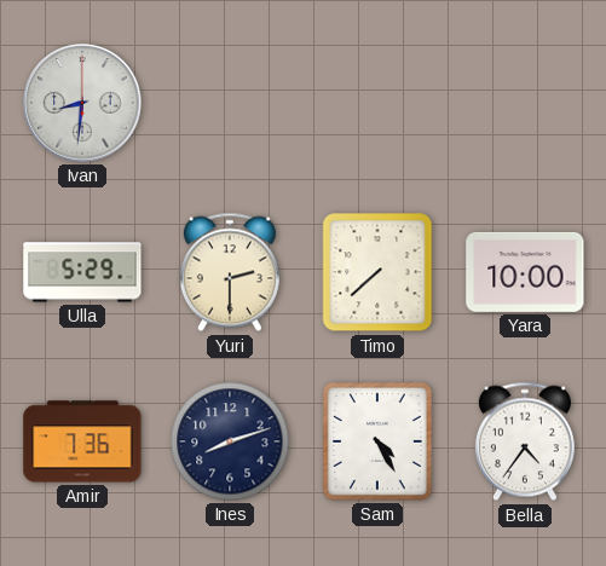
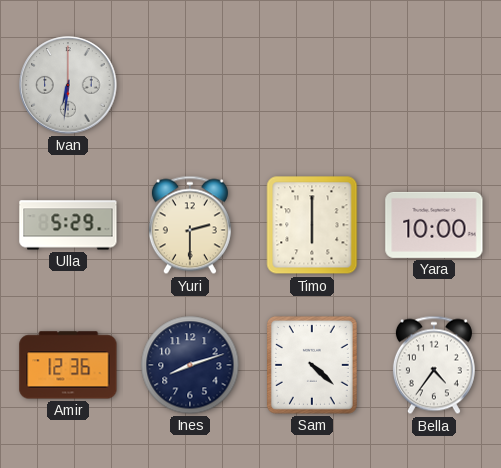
Ivan: 8:31 -> 6:31 (68, 85)
Timo: 7:38 -> 6:00 (312, 225)
Amir: 7:36 -> 12:36 (68, 365)
Sam: 4:25 -> 4:22 (312, 365)
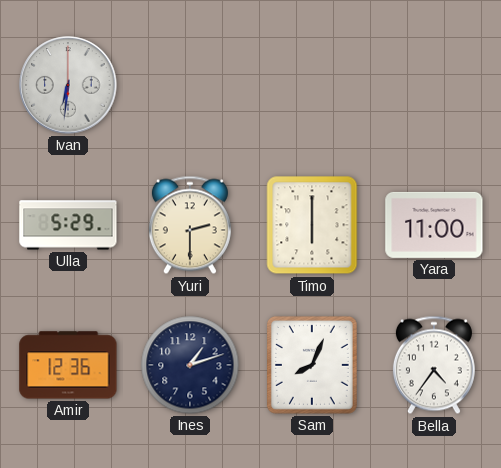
Yara: 10:00 -> 11:00 (434, 225)
Ines: 8:12 -> 1:12 (190, 365)
Sam: 4:22 -> 8:04 (312, 365)
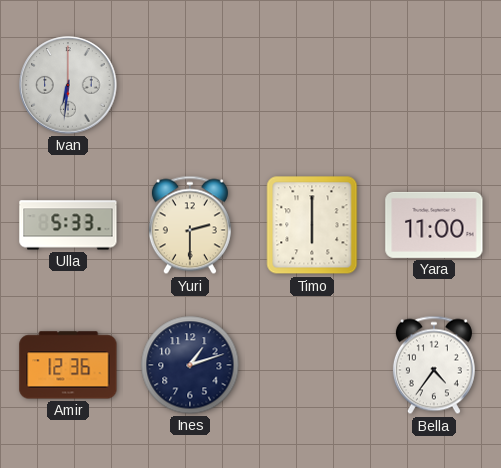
Ulla: 5:29 -> 5:33 (68, 225)
Sam: 8:04 -> none (312, 365)
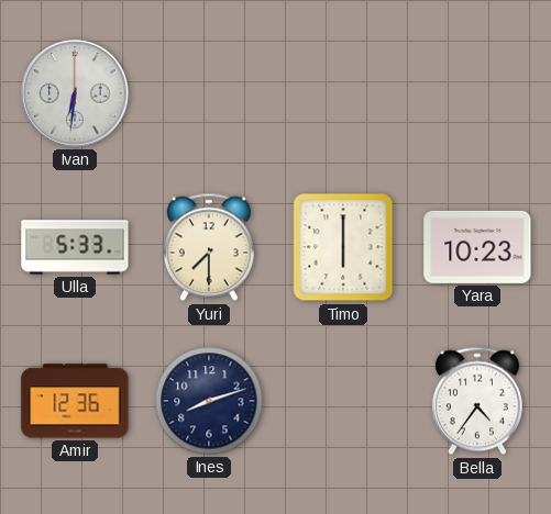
Yuri: 2:30 -> 7:30 (209, 247)
Yara: 11:00 -> 10:23 (477, 247)
Ines: 1:12 -> 8:12 (209, 401)
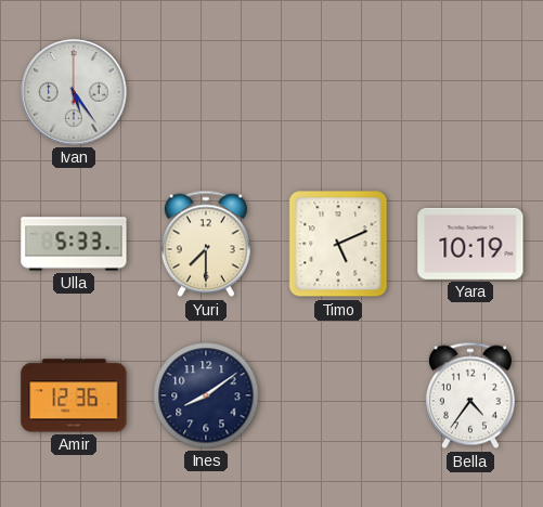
Ivan: 6:31 -> 5:24 (74, 92)
Timo: 6:00 -> 5:11 (338, 244)
Yara: 10:23 -> 10:19 (470, 244)
Ines: 8:12 -> 8:09 (206, 395)
